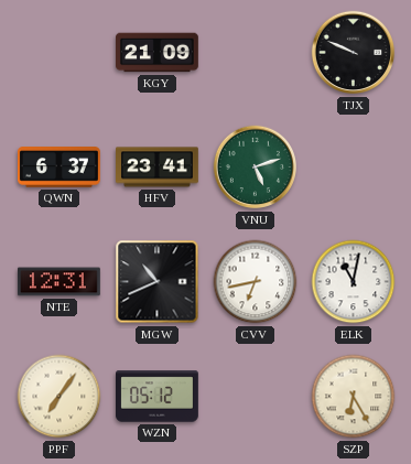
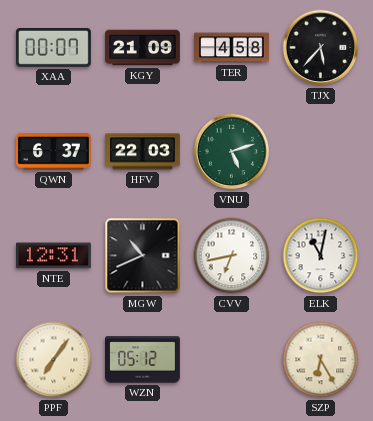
XAA: none -> 00:07 (54, 48)
TER: none -> 4:58 (232, 48)
TJX: 9:49 -> 5:37 (321, 48)
HFV: 23:41 -> 22:03 (143, 152)
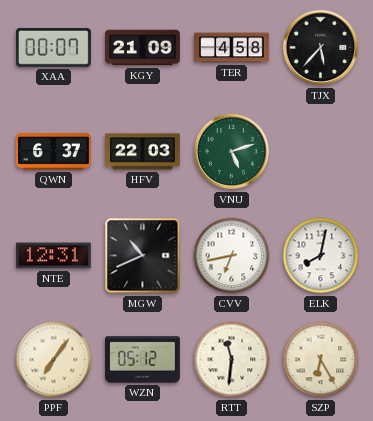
ELK: 11:02 -> 8:02 (321, 256)
RTT: none -> 11:31 (232, 360)
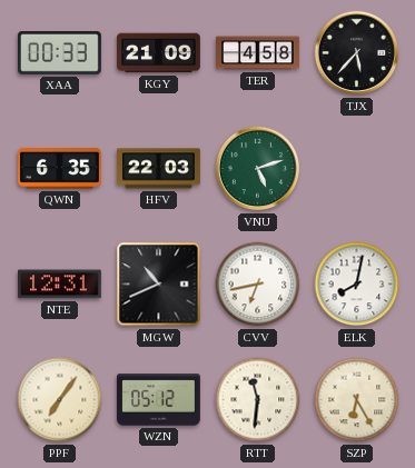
XAA: 00:07 -> 00:33 (60, 53)
QWN: 6:37 -> 6:35 (60, 169)
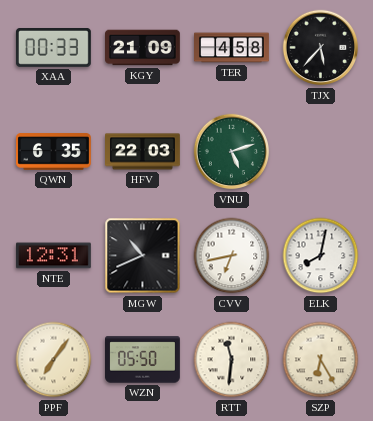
WZN: 05:12 -> 05:50 (143, 360)
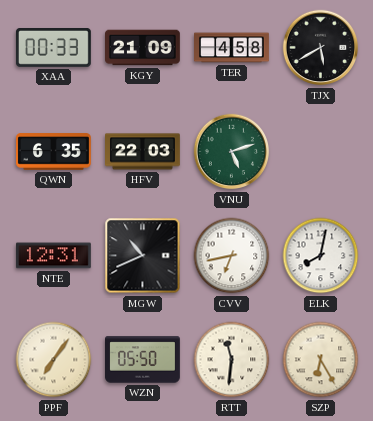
TJX: 5:37 -> 5:40 (321, 48)
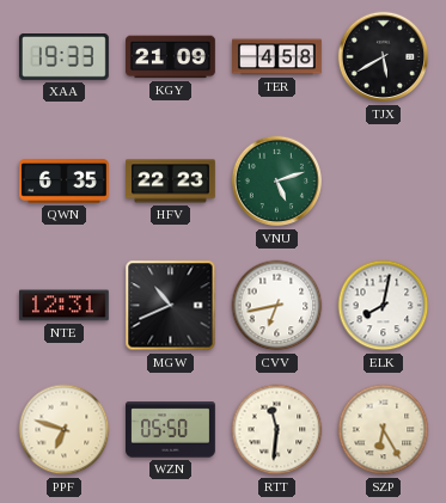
XAA: 00:33 -> 19:33 (65, 57)
HFV: 22:03 -> 22:23 (171, 182)
PPF: 7:06 -> 6:48 (65, 430)
